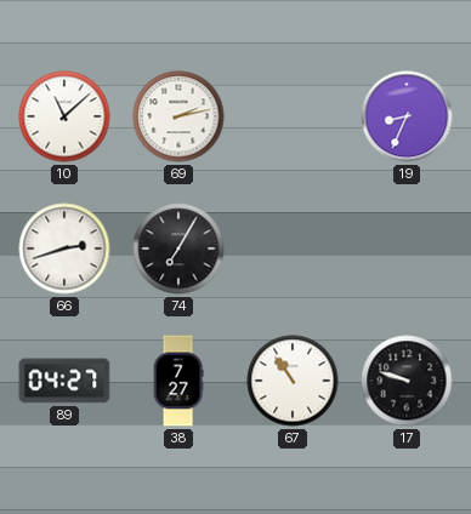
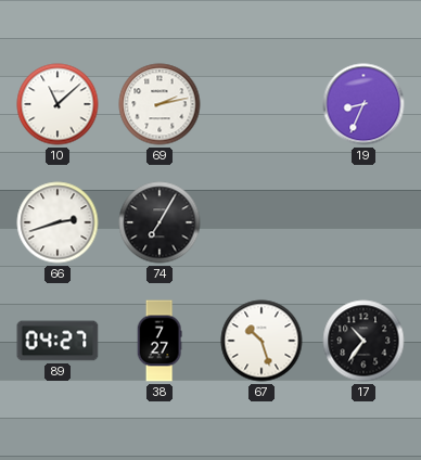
67: 10:54 -> 10:27 (261, 341)
17: 9:48 -> 10:36 (363, 341)
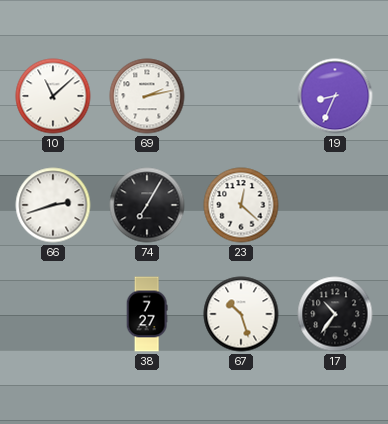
23: none -> 12:22 (241, 205)
89: 04:27 -> none (58, 341)
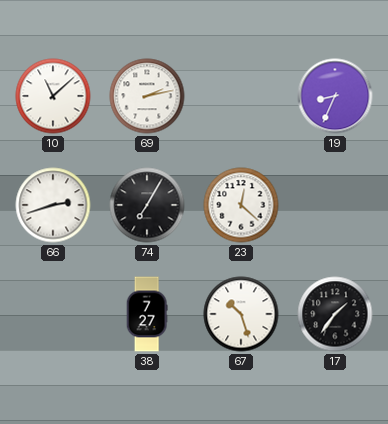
17: 10:36 -> 1:36 (335, 314)
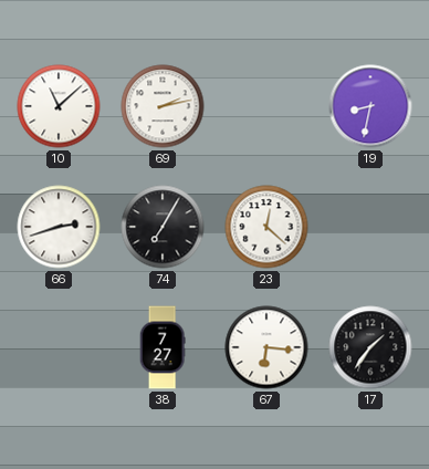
19: 8:34 -> 8:32 (370, 106)
67: 10:27 -> 6:16 (266, 347)
